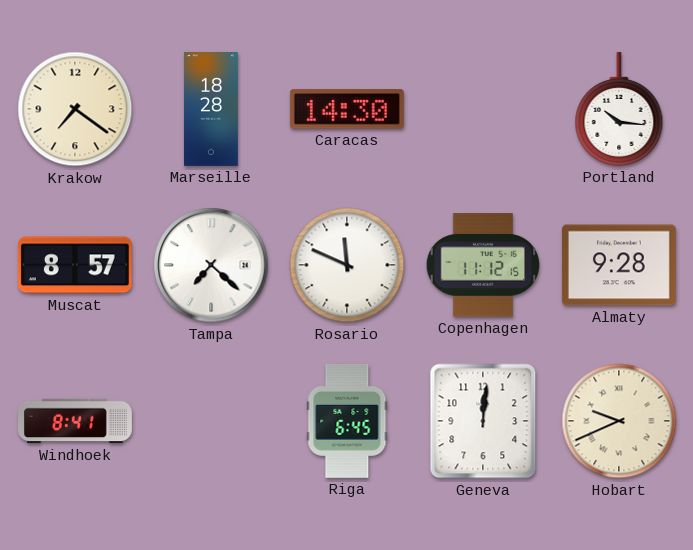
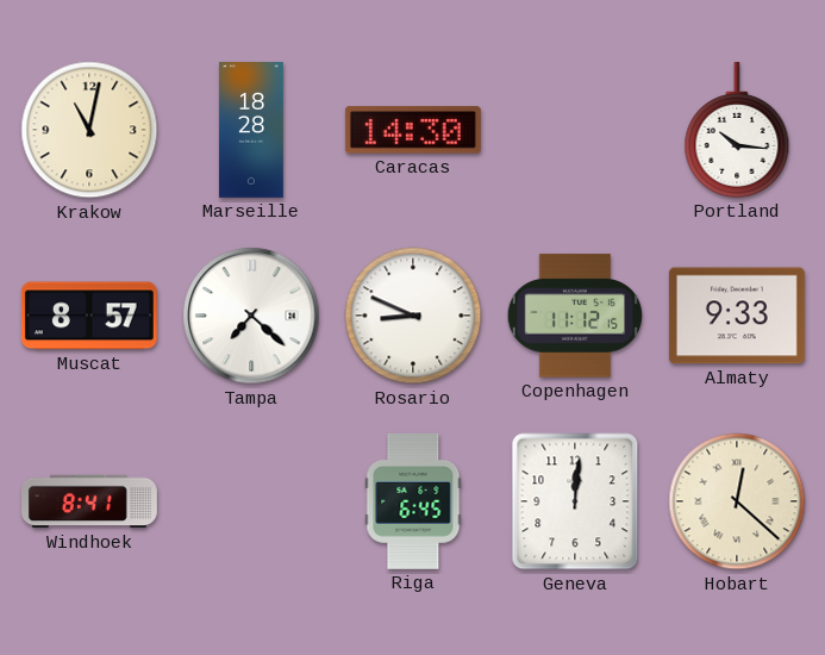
Krakow: 7:21 -> 11:02 (89, 130)
Rosario: 11:49 -> 8:49 (413, 316)
Almaty: 9:28 -> 9:33 (737, 316)
Hobart: 9:41 -> 12:22 (737, 501)
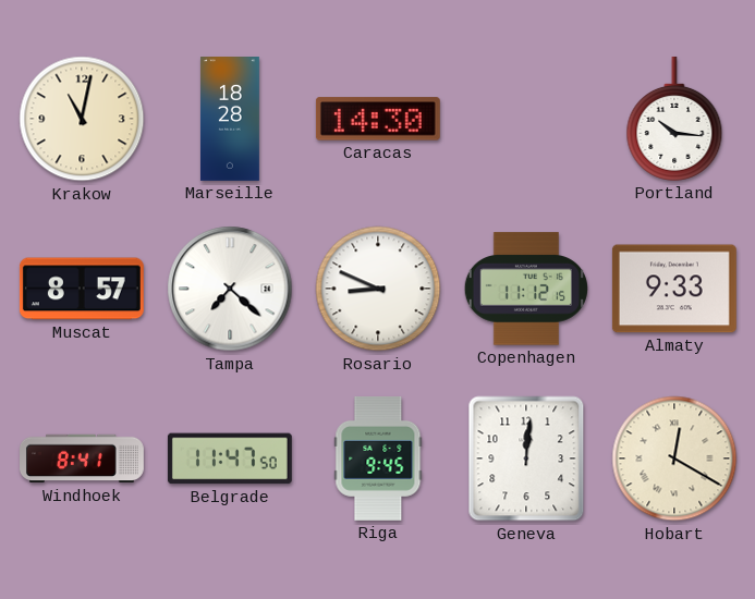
Belgrade: none -> 11:47 (230, 459)
Riga: 6:45 -> 9:45 (378, 459)
Hobart: 12:22 -> 12:20 (674, 459)
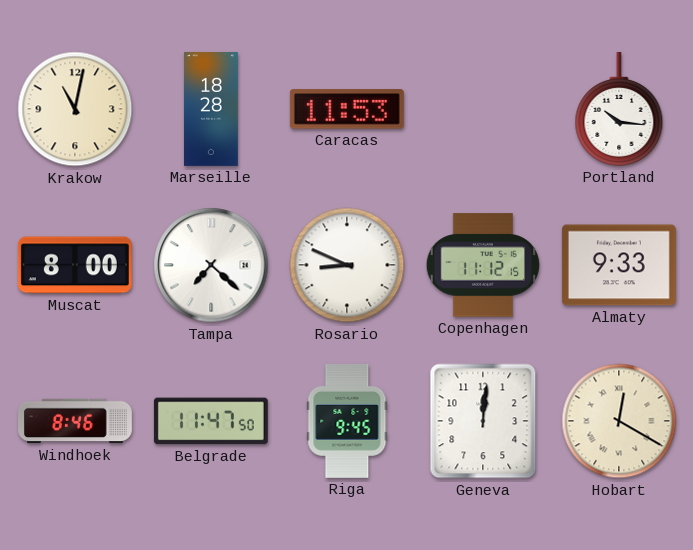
Caracas: 14:30 -> 11:53 (347, 109)
Muscat: 8:57 -> 8:00 (75, 265)
Windhoek: 8:41 -> 8:46 (76, 421)
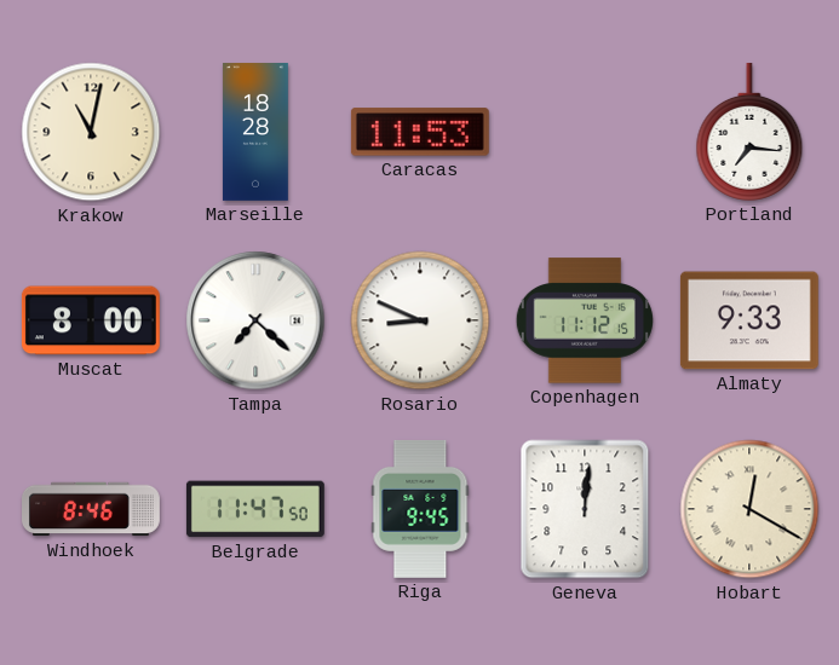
Portland: 10:16 -> 7:16 (749, 132)
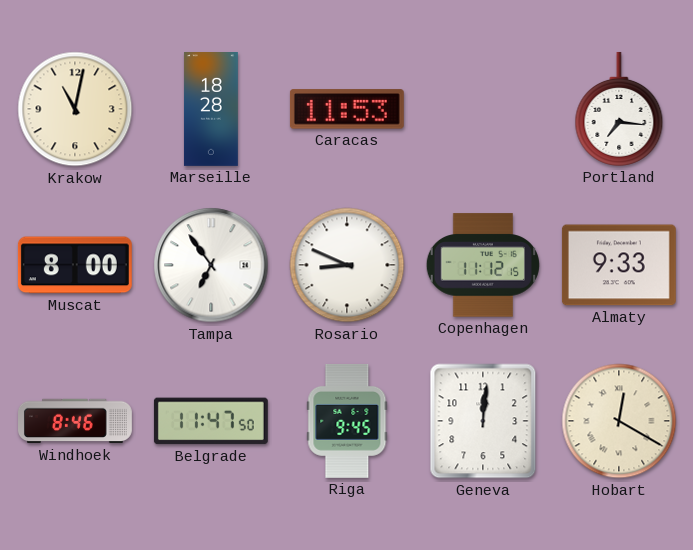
Tampa: 7:22 -> 6:54 (211, 265)
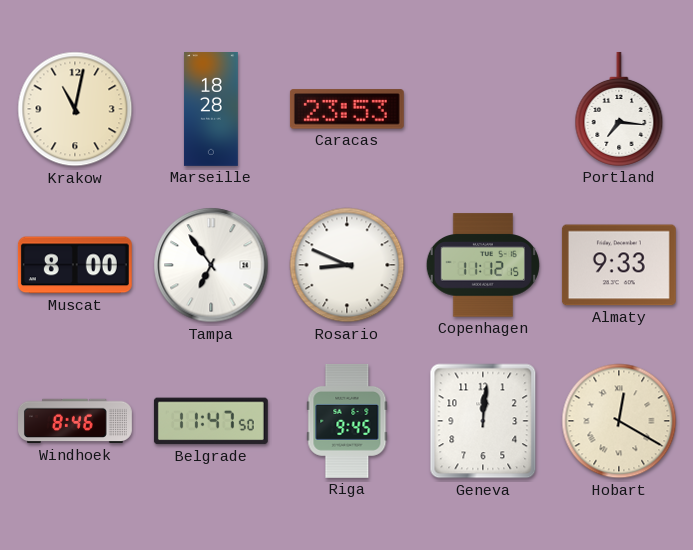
Caracas: 11:53 -> 23:53 (347, 109)
